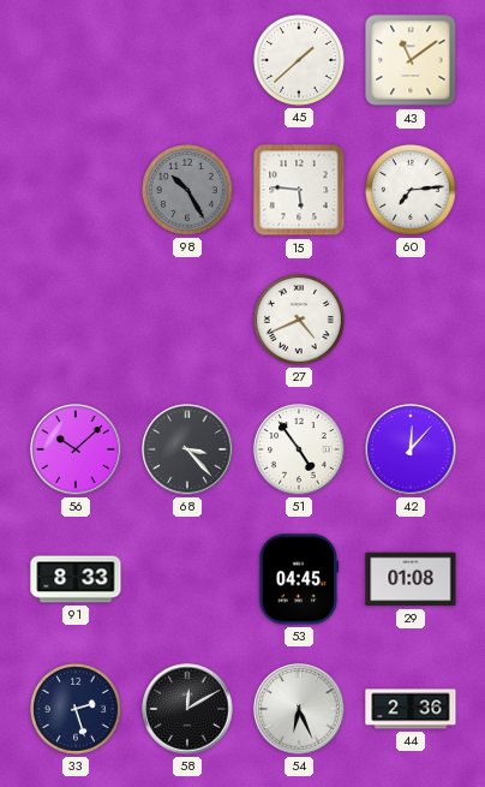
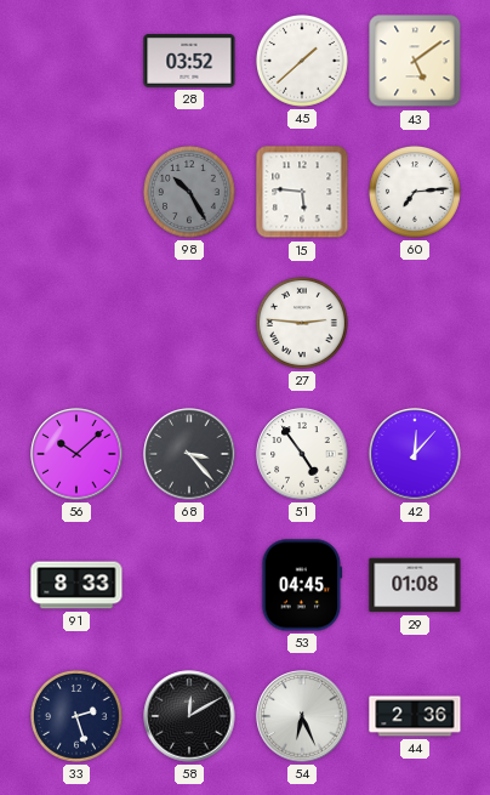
28: none -> 03:52 (189, 62)
43: 11:09 -> 5:09 (415, 61)
27: 4:41 -> 2:46 (303, 324)
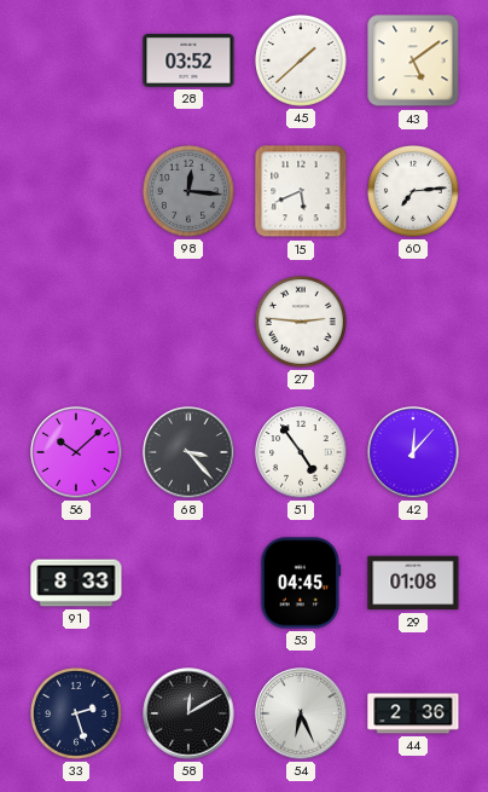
98: 10:25 -> 12:16 (190, 192)
15: 5:46 -> 5:41 (301, 191)
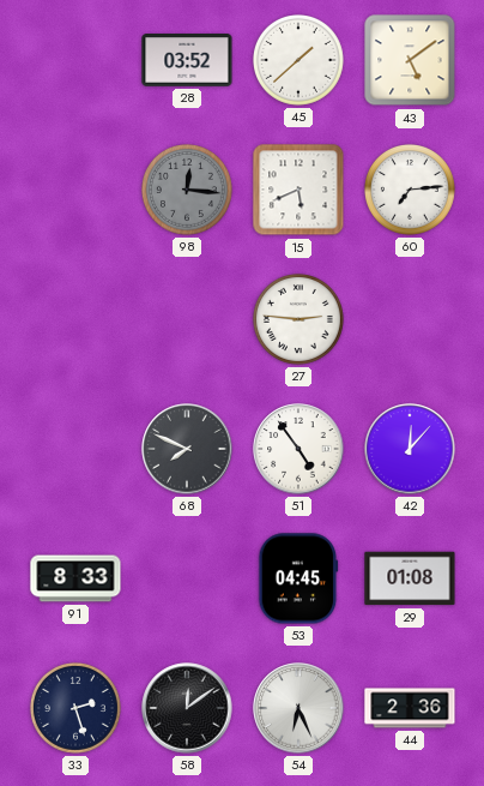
56: 10:08 -> none (76, 452)
68: 3:23 -> 7:49 (187, 449)
58: 12:10 -> 12:09 (187, 708)
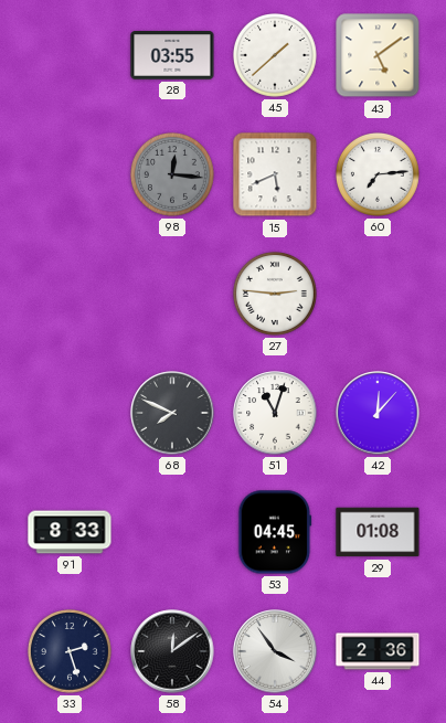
28: 03:52 -> 03:55 (172, 56)
51: 4:54 -> 11:03 (275, 413)
54: 6:26 -> 3:54 (275, 651)
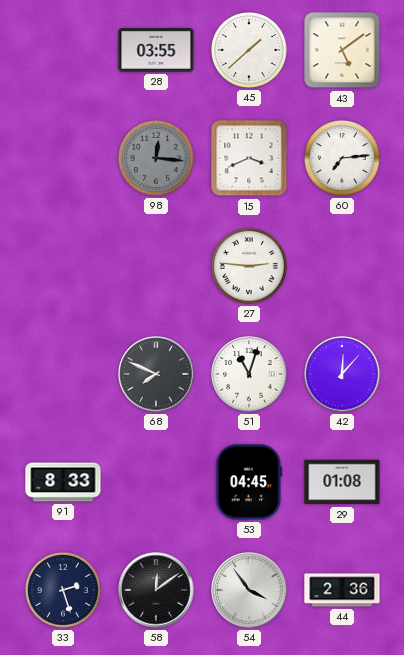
15: 5:41 -> 3:41 (249, 158)
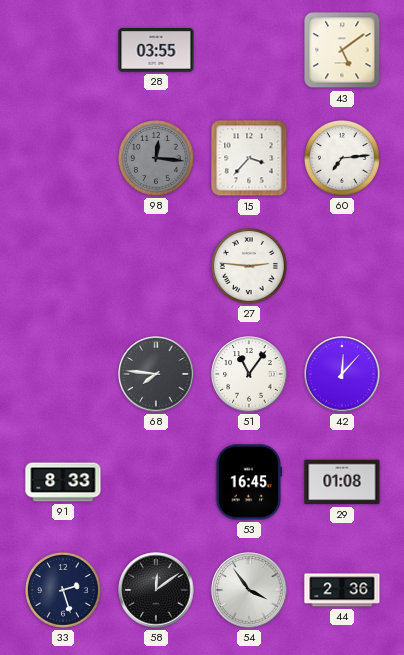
45: 1:38 -> none (250, 51)
15: 3:41 -> 3:37 (249, 158)
68: 7:49 -> 7:46 (156, 374)
51: 11:03 -> 11:06 (249, 374)
53: 04:45 -> 16:45 (249, 482)
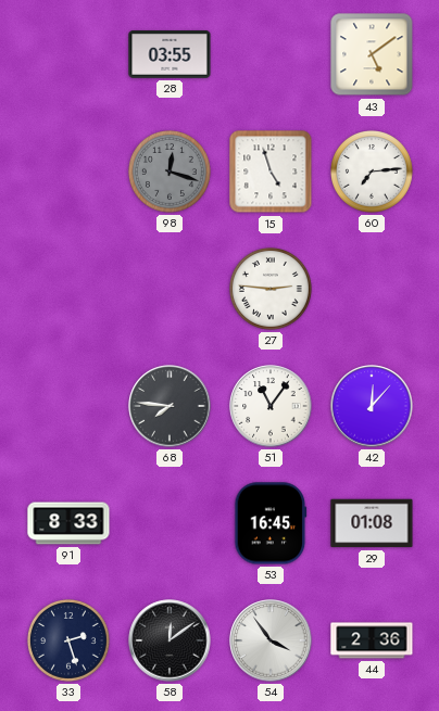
98: 12:16 -> 12:18 (171, 173)
15: 3:37 -> 4:57 (271, 172)
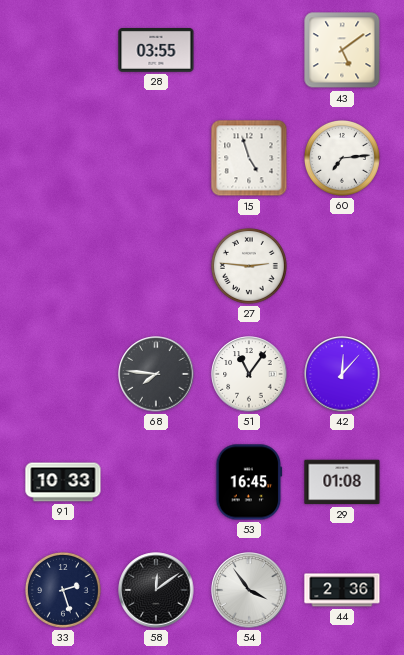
98: 12:18 -> none (171, 173)
91: 8:33 -> 10:33 (63, 482)
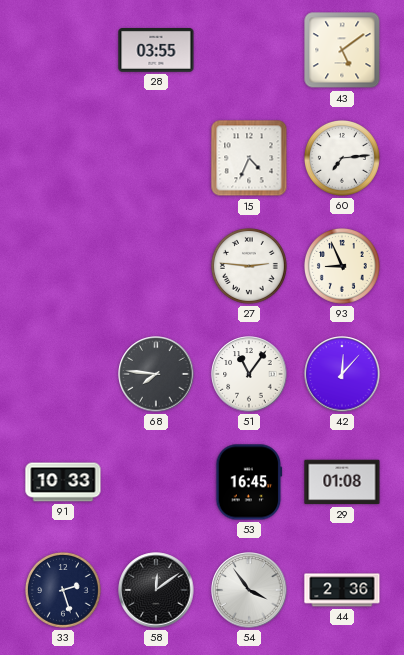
15: 4:57 -> 4:34 (249, 158)
93: none -> 8:56 (343, 267)
